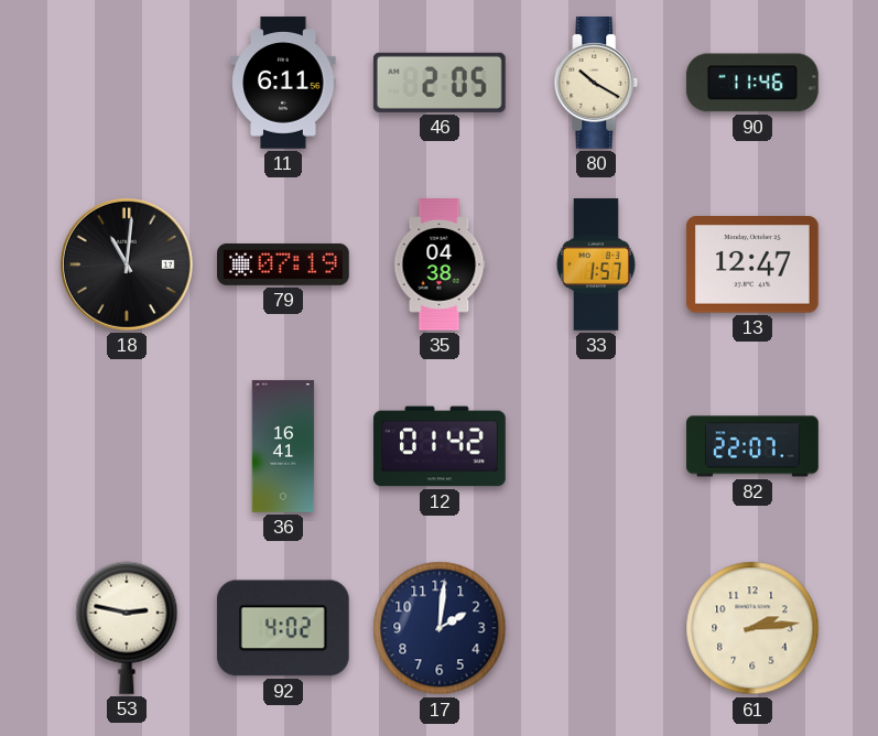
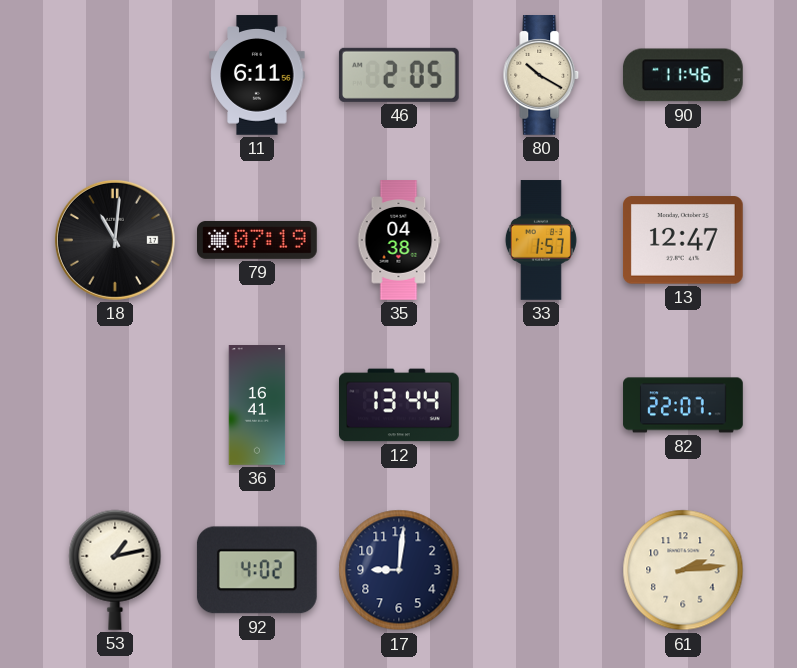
12: 01:42 -> 13:44 (399, 405)
53: 2:47 -> 1:13 (115, 570)
17: 2:01 -> 9:01 (399, 570)
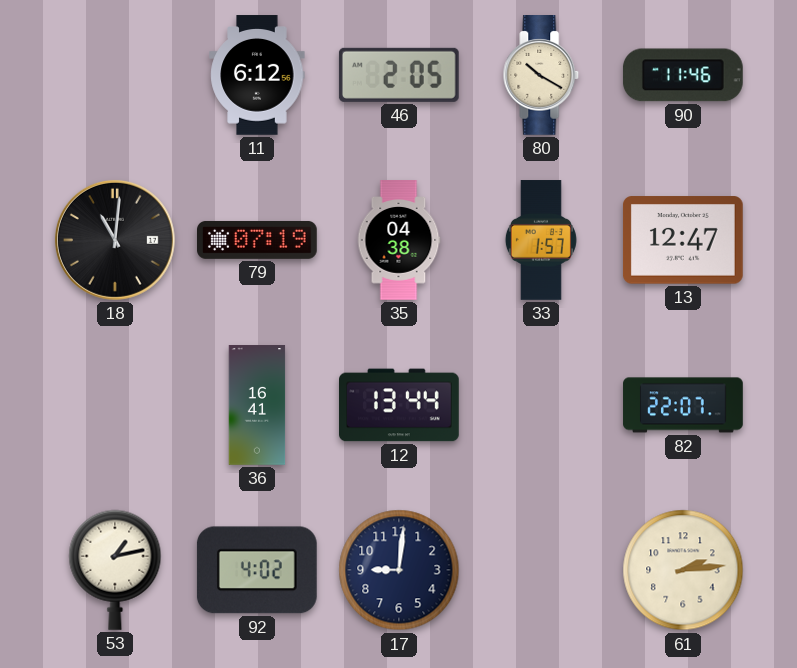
11: 6:11 -> 6:12 (257, 75)
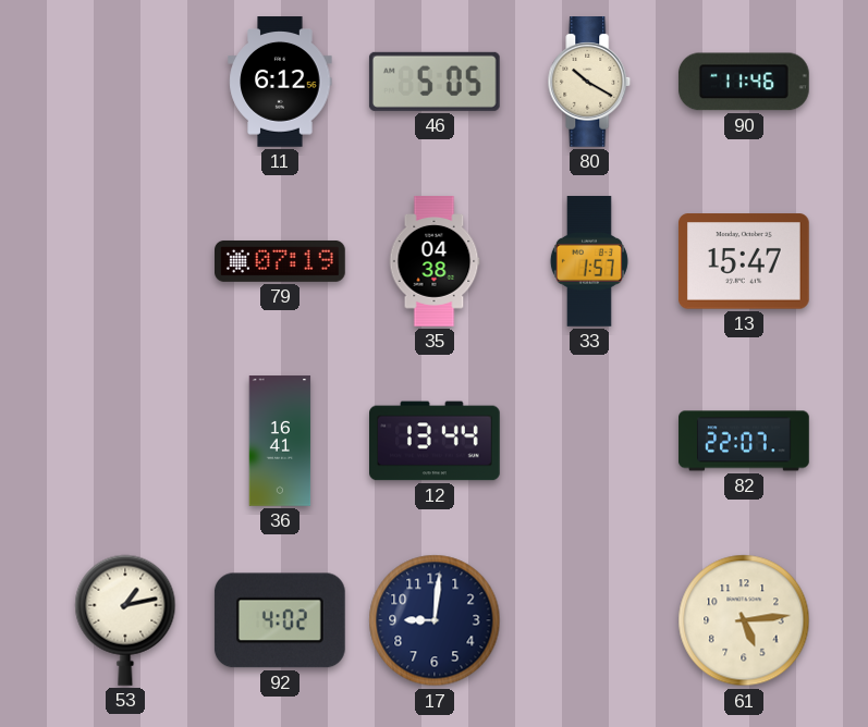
46: 2:05 -> 5:05 (435, 82)
18: 11:01 -> none (115, 240)
13: 12:47 -> 15:47 (744, 261)
61: 2:14 -> 5:14 (744, 620)
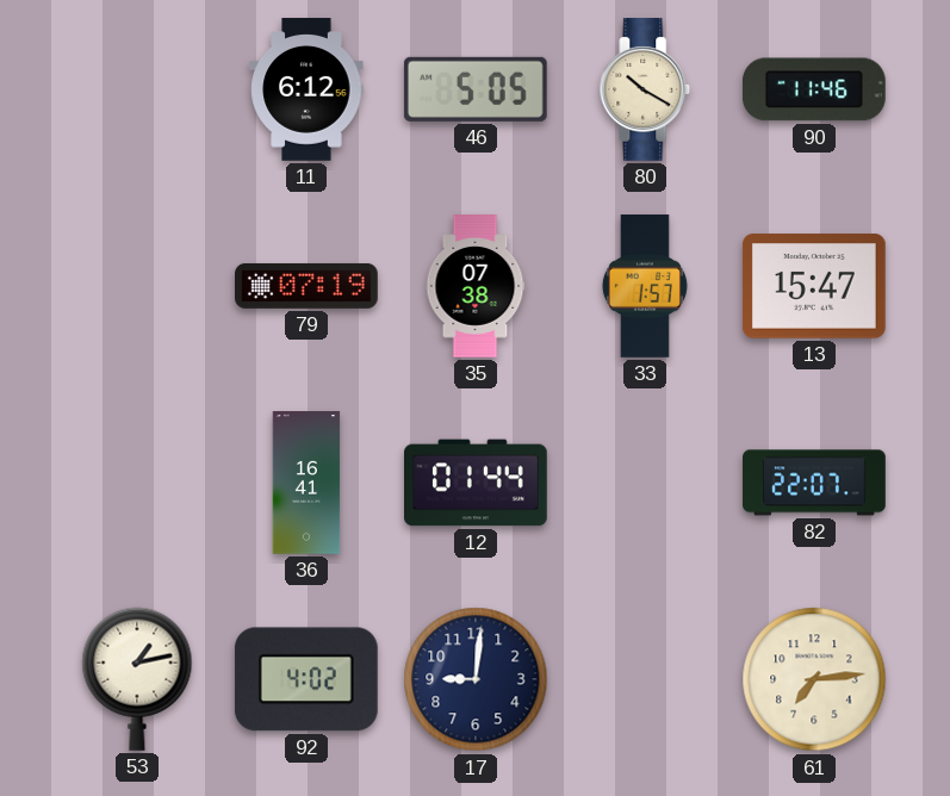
35: 04:38 -> 07:38 (476, 286)
12: 13:44 -> 01:44 (476, 483)
61: 5:14 -> 7:14 (814, 679)
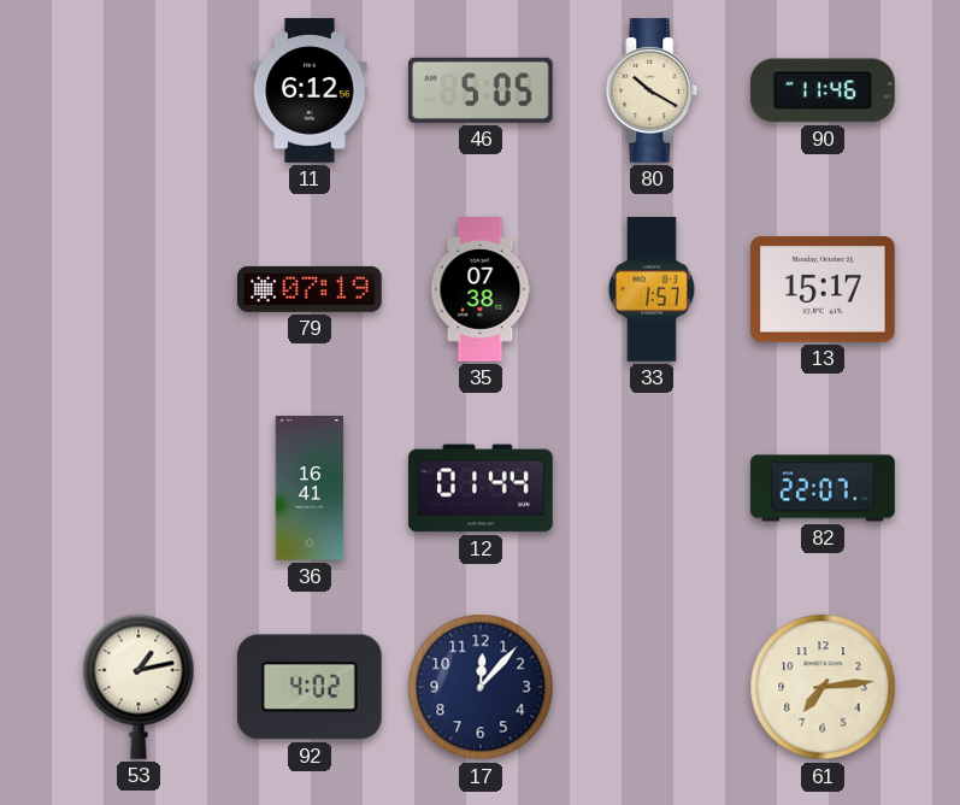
13: 15:47 -> 15:17 (823, 289)
17: 9:01 -> 12:07 (481, 687)
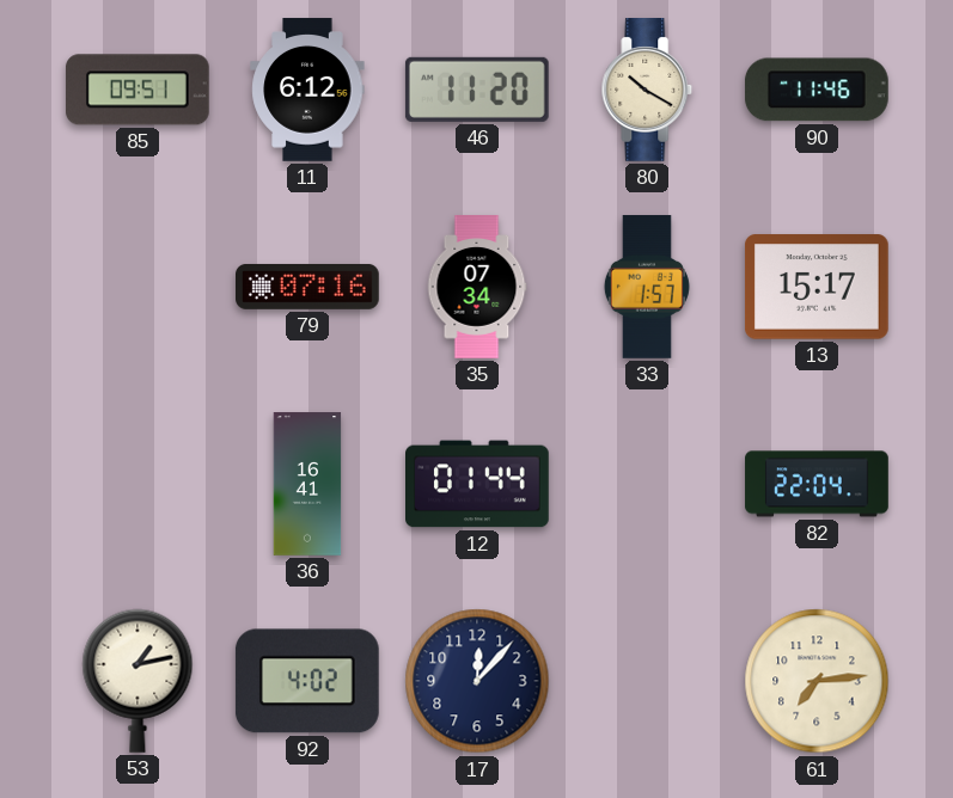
85: none -> 09:51 (138, 90)
46: 5:05 -> 11:20 (477, 90)
79: 07:19 -> 07:16 (307, 287)
35: 07:38 -> 07:34 (477, 287)
82: 22:07 -> 22:04 (817, 484)
